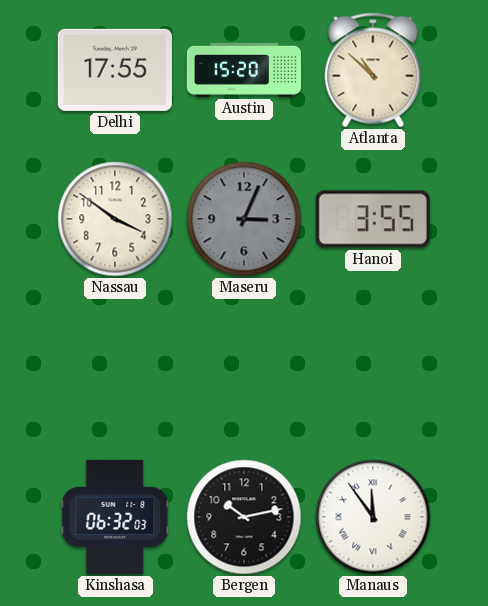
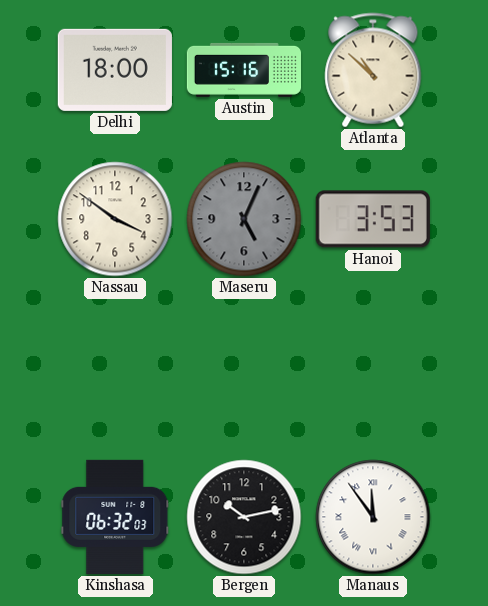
Delhi: 17:55 -> 18:00 (115, 70)
Austin: 15:20 -> 15:16 (243, 70)
Maseru: 3:04 -> 5:04 (244, 219)
Hanoi: 3:55 -> 3:53 (373, 219)
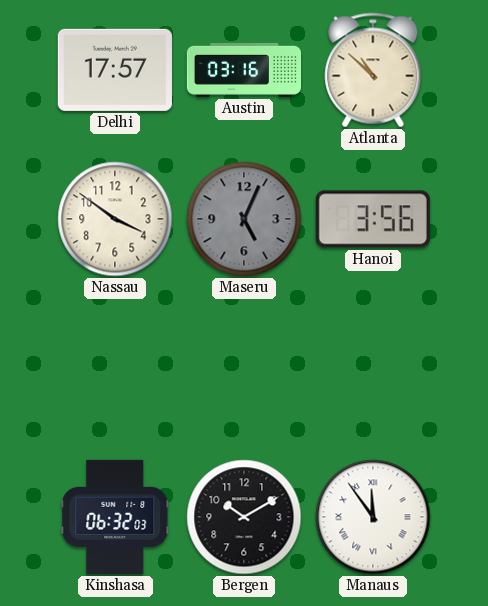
Delhi: 18:00 -> 17:57 (115, 70)
Austin: 15:16 -> 03:16 (243, 70)
Hanoi: 3:53 -> 3:56 (373, 219)
Bergen: 10:13 -> 10:10 (244, 517)
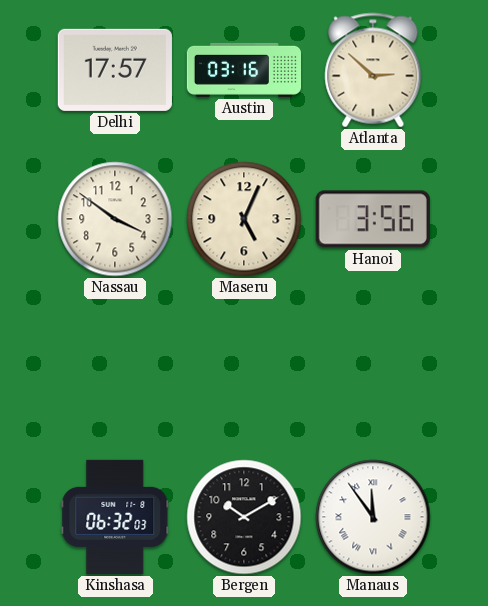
Atlanta: 10:52 -> 2:52 (373, 70)
Maseru dial: grey -> cream (244, 219)
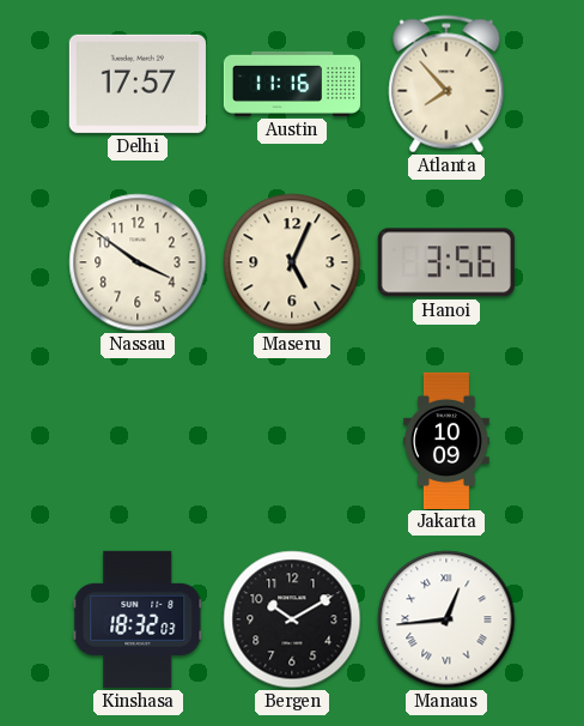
Austin: 03:16 -> 11:16 (291, 84)
Atlanta: 2:52 -> 7:53 (446, 84)
Jakarta: none -> 10:09 (448, 440)
Kinshasa: 06:32 -> 18:32 (138, 619)
Manaus: 11:54 -> 12:44 (446, 619)
